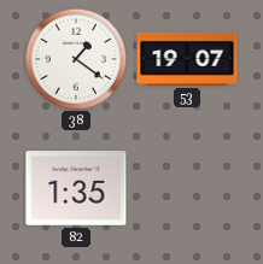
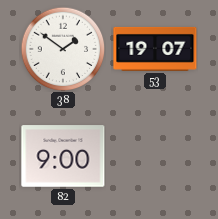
38: 1:21 -> 1:51 (63, 49)
82: 1:35 -> 9:00 (63, 156)
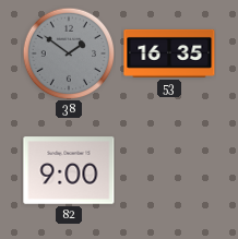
38 dial: white -> grey (69, 53)
53: 19:07 -> 16:35 (169, 53)
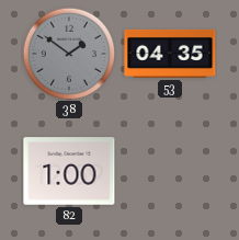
53: 16:35 -> 04:35 (170, 54)
82: 9:00 -> 1:00 (69, 171)
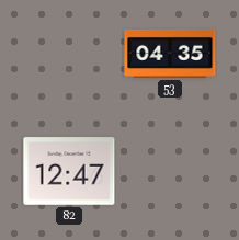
38: 1:51 -> none (69, 54)
82: 1:00 -> 12:47 (69, 171)
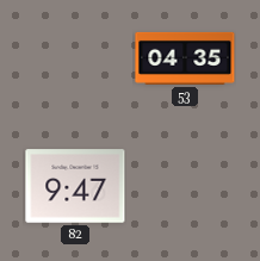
82: 12:47 -> 9:47 (75, 186)
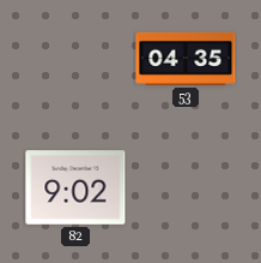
82: 9:47 -> 9:02 (75, 187)
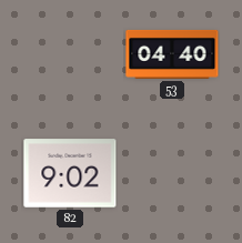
53: 04:35 -> 04:40 (172, 54)
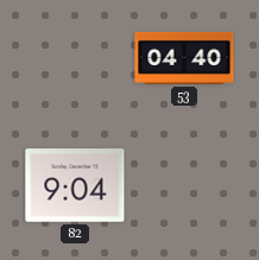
82: 9:02 -> 9:04 (75, 185)
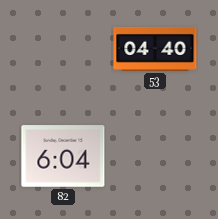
82: 9:04 -> 6:04 (63, 156)
